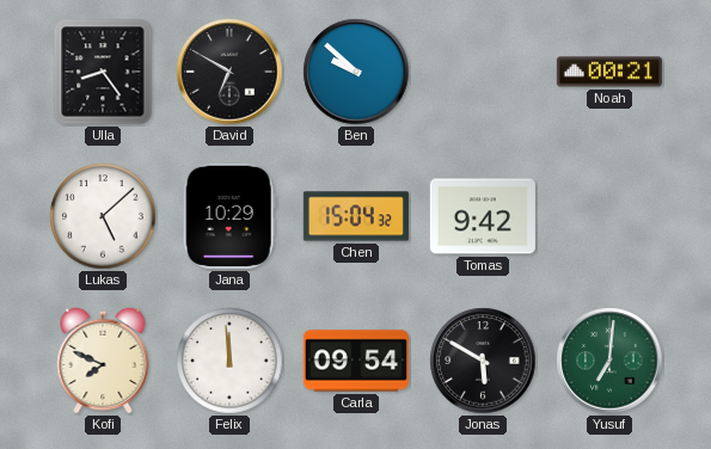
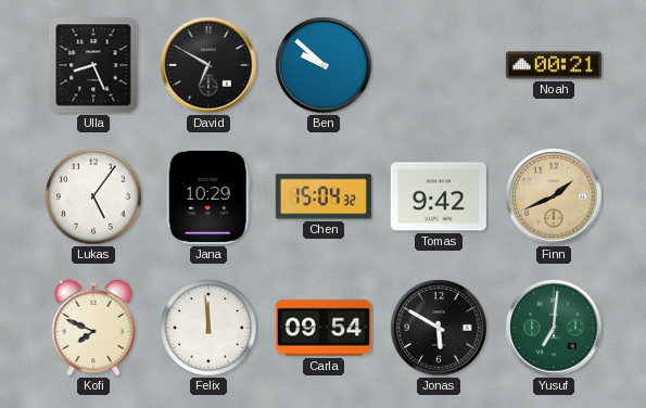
Ulla: 8:24 -> 8:26 (93, 65)
Lukas: 5:08 -> 5:06 (93, 196)
Finn: none -> 1:41 (554, 196)
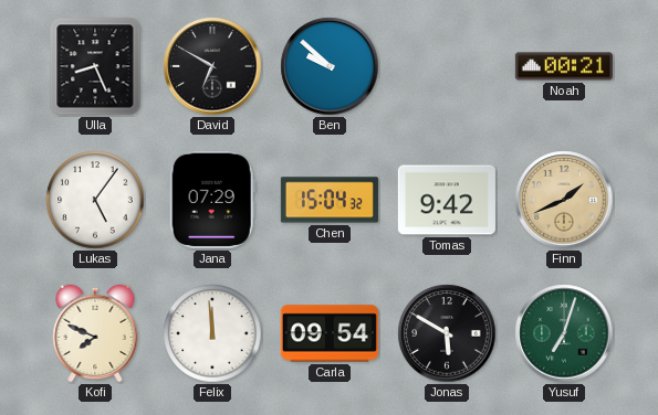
Jana: 10:29 -> 07:29 (212, 200)
Yusuf: 7:01 -> 7:03 (564, 333)
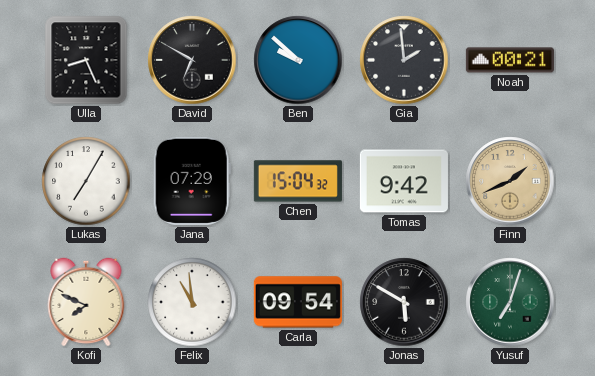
Gia: none -> 1:59 (404, 60)
Lukas: 5:06 -> 7:05 (86, 181)
Felix: 11:59 -> 10:59 (192, 302)
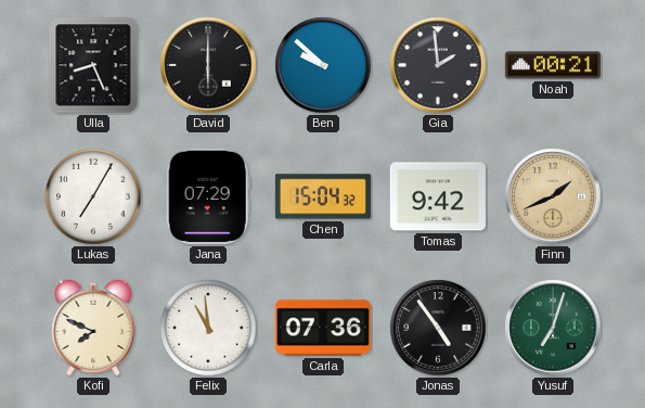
David: 6:50 -> 6:00 (208, 65)
Carla: 09:54 -> 07:36 (323, 328)
Jonas: 5:50 -> 4:54 (438, 328)
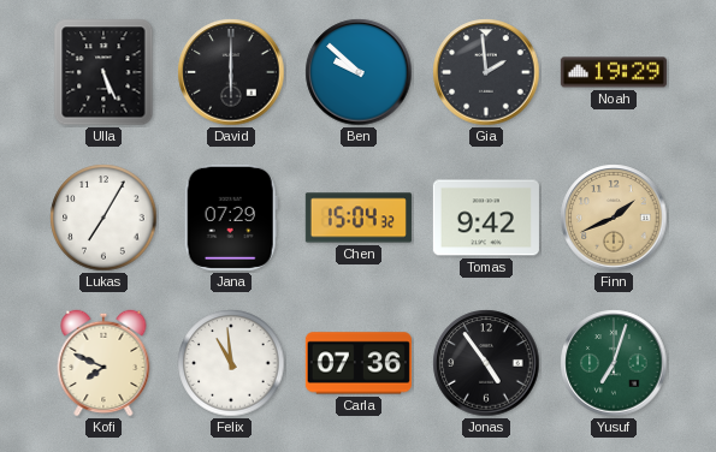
Ulla: 8:26 -> 5:26 (103, 72)
Noah: 00:21 -> 19:29 (614, 72)
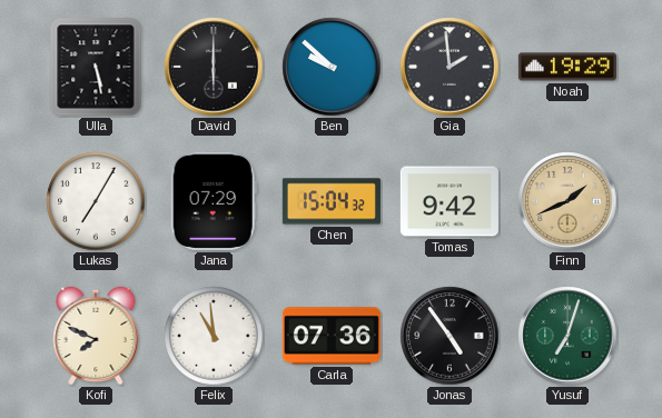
Ulla: 5:26 -> 5:28 (96, 67)
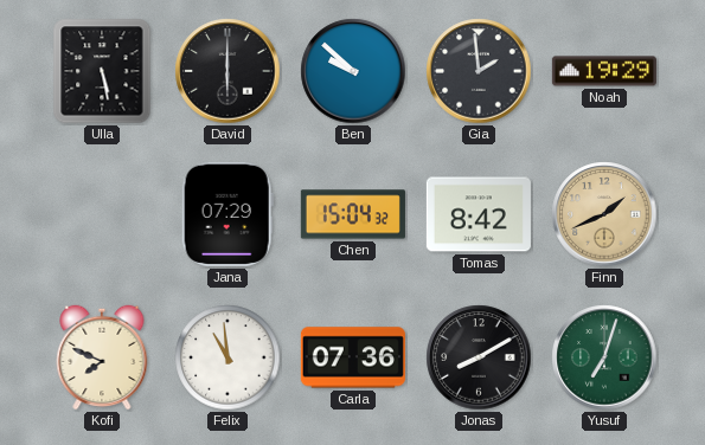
Lukas: 7:05 -> none (96, 201)
Tomas: 9:42 -> 8:42 (479, 214)
Jonas: 4:54 -> 8:10 (479, 357)
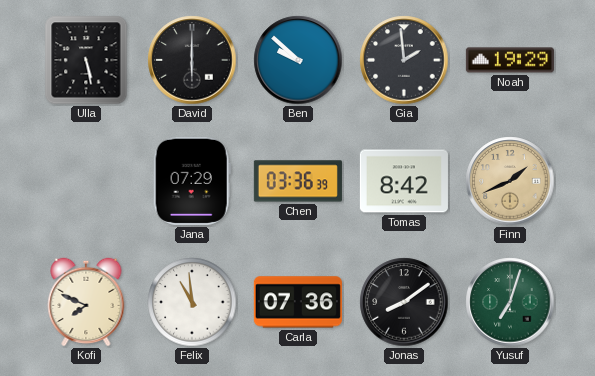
Chen: 15:04 -> 03:36 (298, 181)
Jonas: 8:10 -> 8:09 (404, 302)
